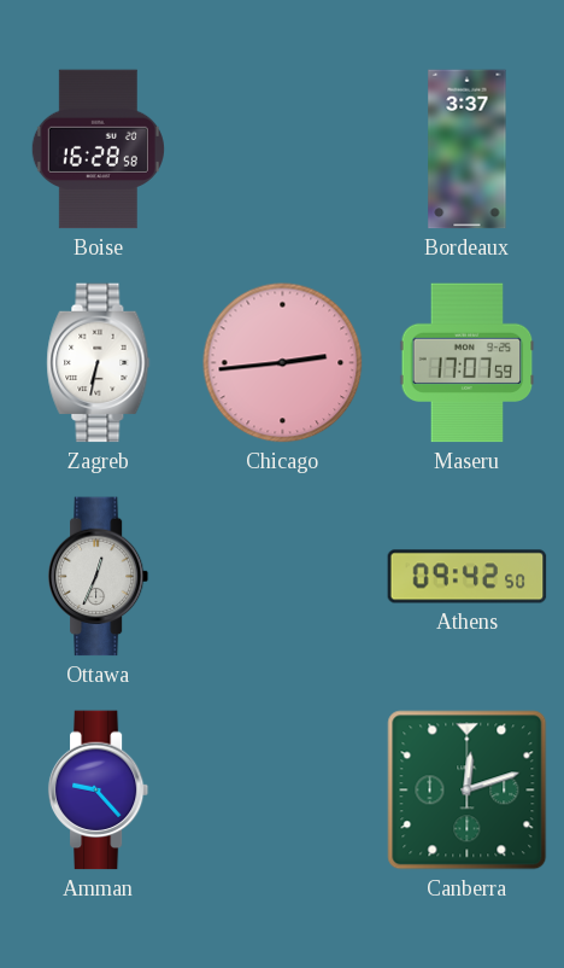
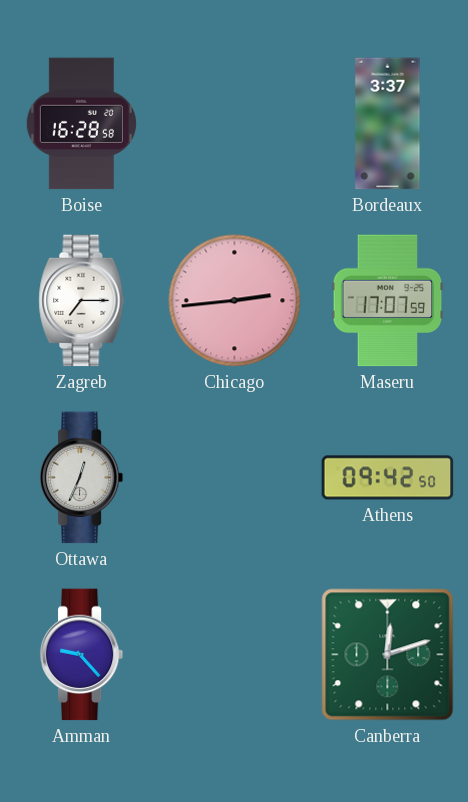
Zagreb: 6:32 -> 7:15 (82, 301)
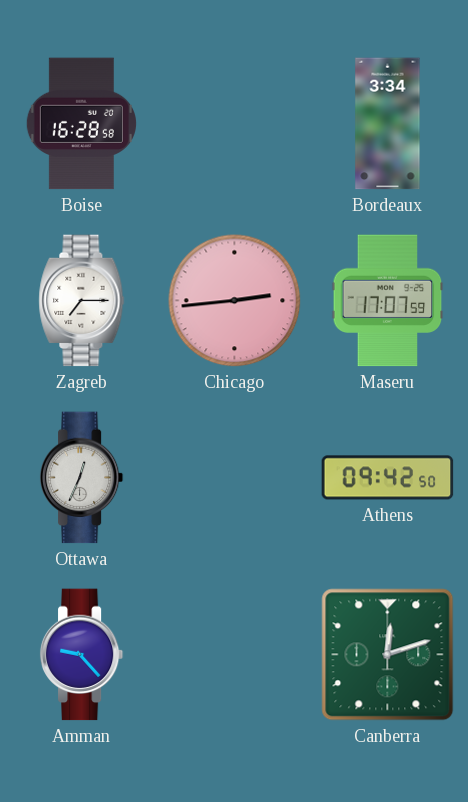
Bordeaux: 3:37 -> 3:34 (388, 124)
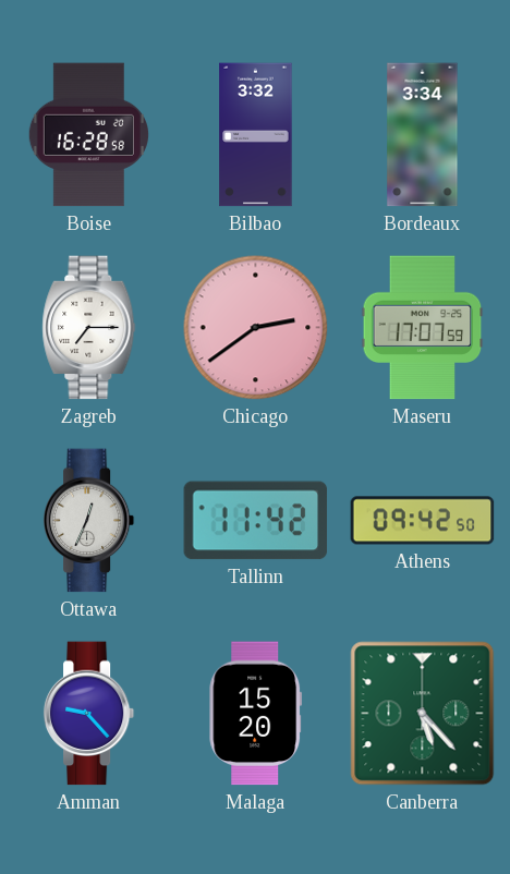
Bilbao: none -> 3:32 (256, 135)
Chicago: 2:44 -> 2:39 (256, 328)
Tallinn: none -> 11:42 (256, 521)
Malaga: none -> 15:20 (256, 714)
Canberra: 12:12 -> 5:23 (423, 714)
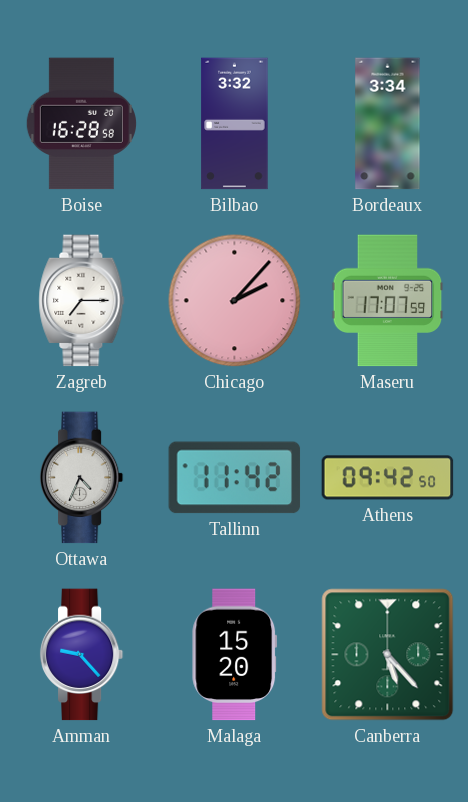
Chicago: 2:39 -> 2:07 (235, 301)
Ottawa: 12:34 -> 4:34 (82, 478)
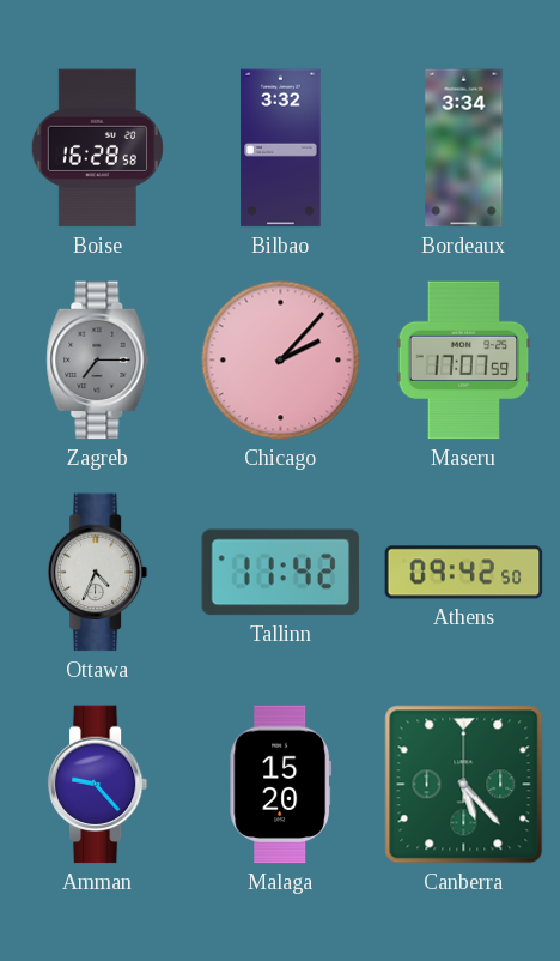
Zagreb dial: white -> grey (98, 361)
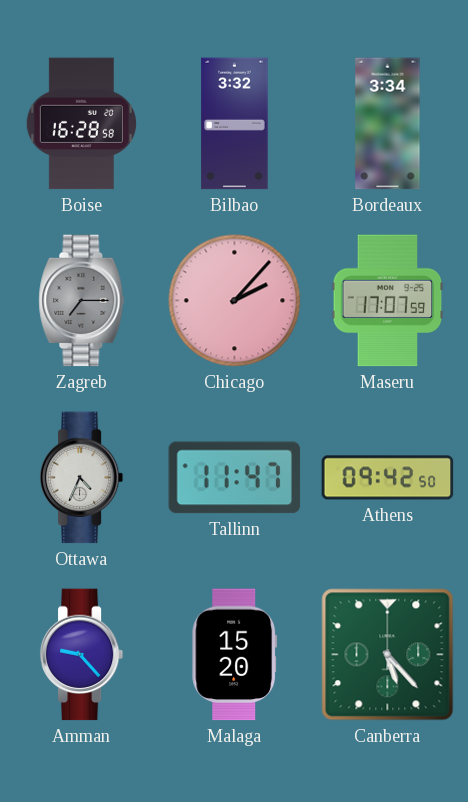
Tallinn: 11:42 -> 11:47 (235, 478)
